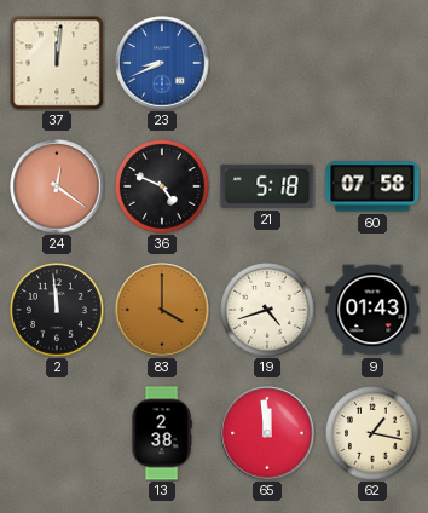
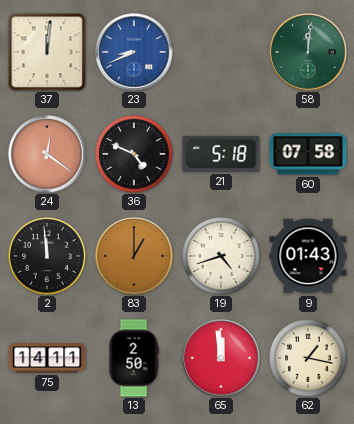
58: none -> 12:01 (308, 52)
83: 4:00 -> 1:00 (134, 256)
75: none -> 14:11 (47, 358)
13: 2:38 -> 2:50 (134, 358)
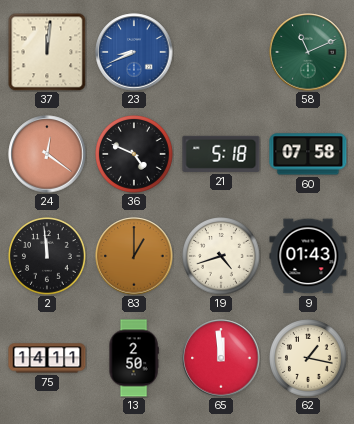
58: 12:01 -> 11:11 (308, 52)
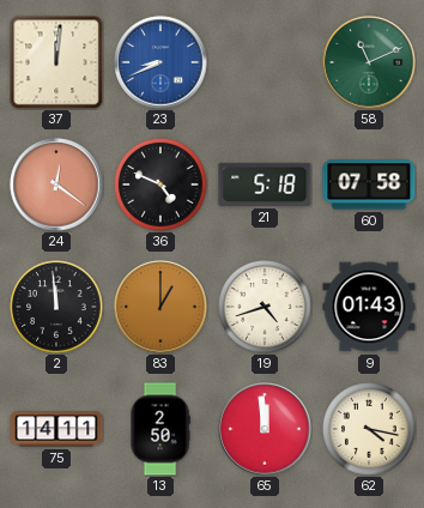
62: 1:17 -> 4:17 (370, 430)
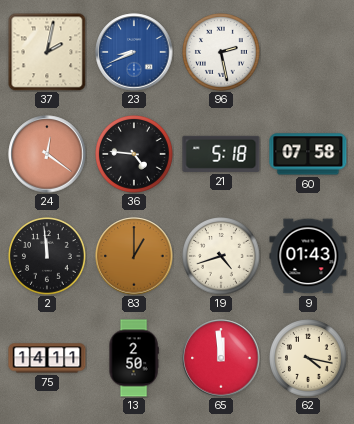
37: 12:01 -> 2:02 (47, 52)
96: none -> 2:28 (222, 53)
58: 11:11 -> none (369, 62)
36: 4:49 -> 4:46 (135, 155)
